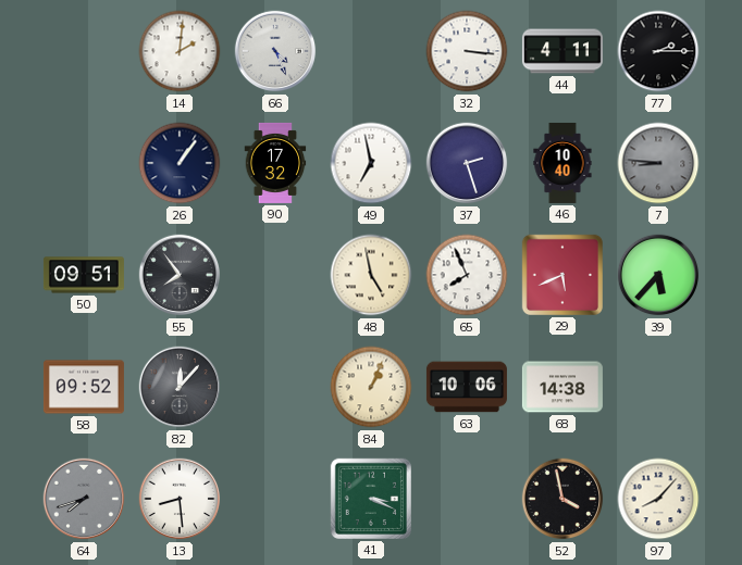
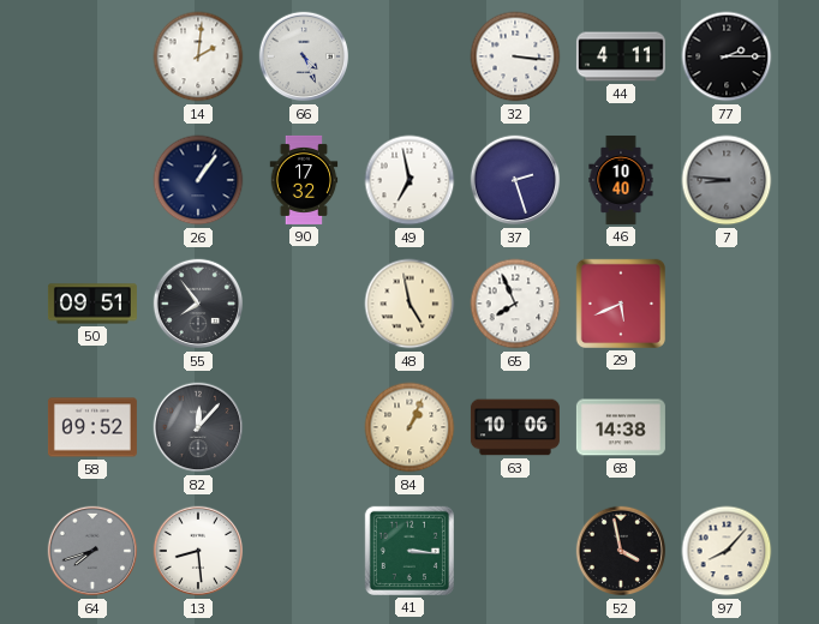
39: 5:37 -> none (658, 275)
41: 3:19 -> 3:16 (409, 551)
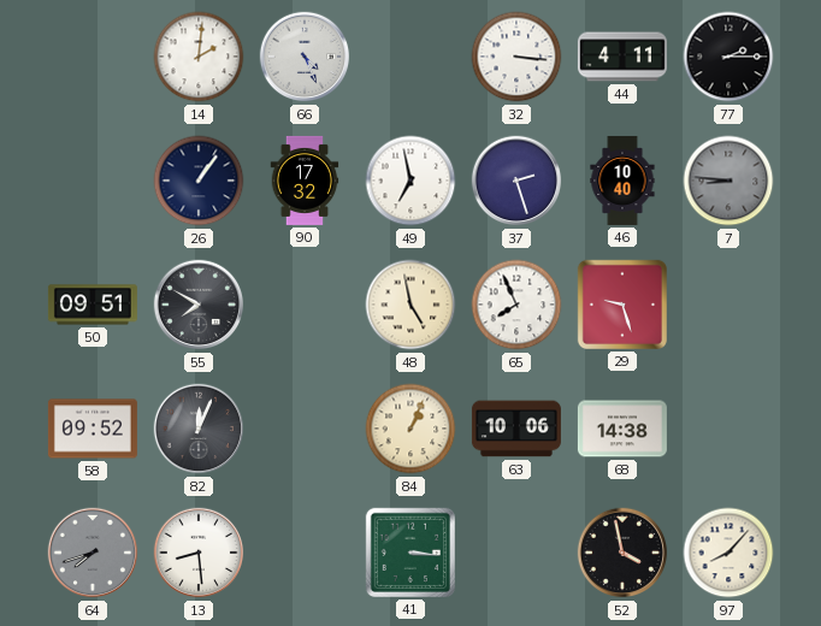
55: 7:54 -> 7:50 (199, 305)
29: 5:41 -> 9:27 (622, 305)
82: 12:07 -> 12:04 (199, 429)
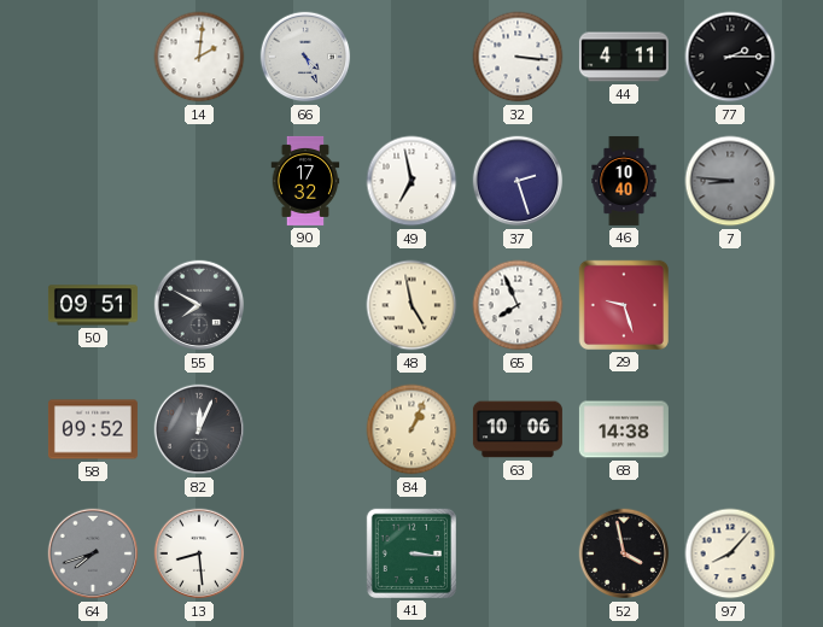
26: 1:06 -> none (199, 181)
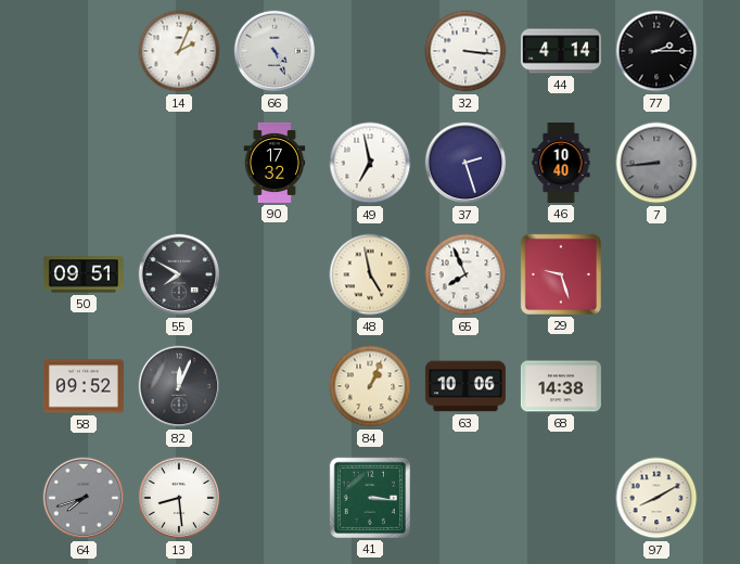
14: 2:01 -> 2:04 (179, 51)
44: 4:11 -> 4:14 (561, 51)
7: 8:46 -> 8:44 (656, 163)
52: 3:58 -> none (624, 553)
97: 8:07 -> 8:10 (656, 498)
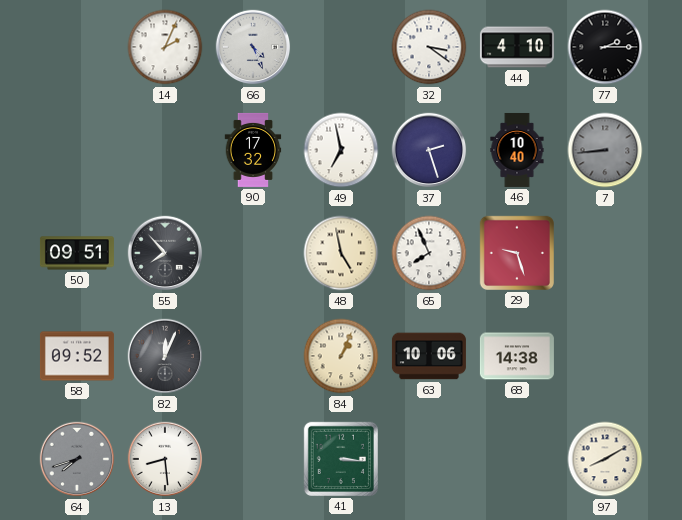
32: 3:16 -> 3:21 (429, 47)
44: 4:14 -> 4:10 (517, 47)
55: 7:50 -> 7:53 (165, 253)
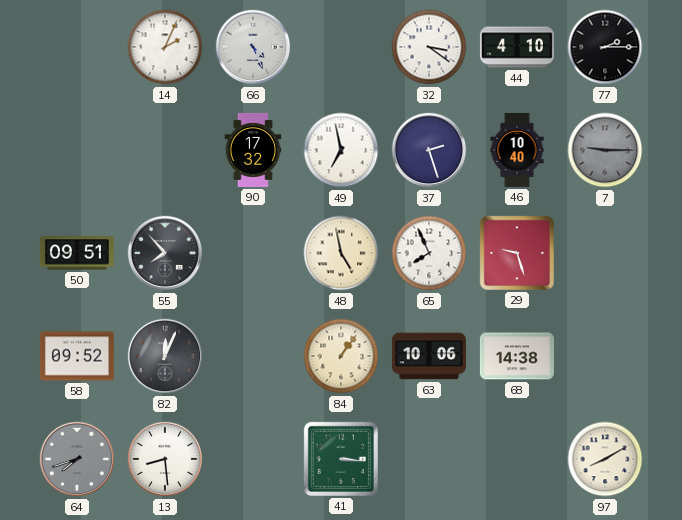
7: 8:44 -> 9:15 (605, 150)
84: 1:04 -> 1:06 (341, 356)
